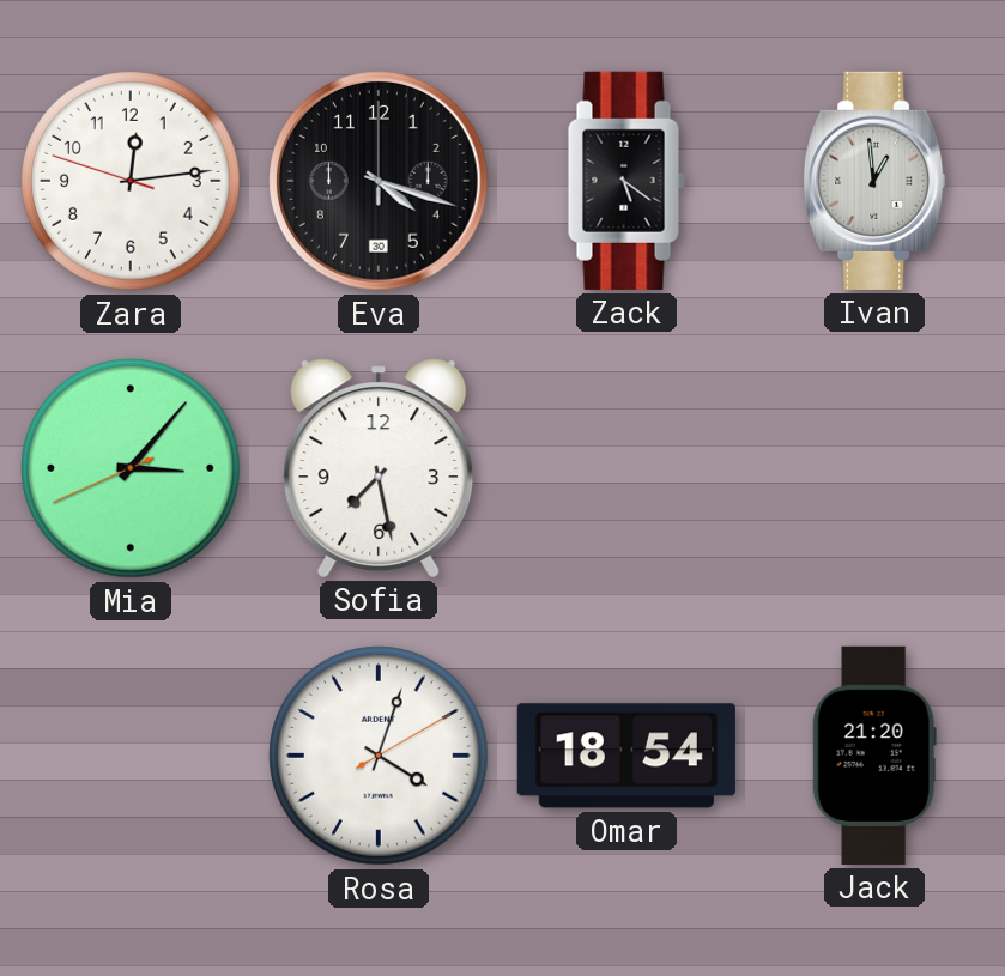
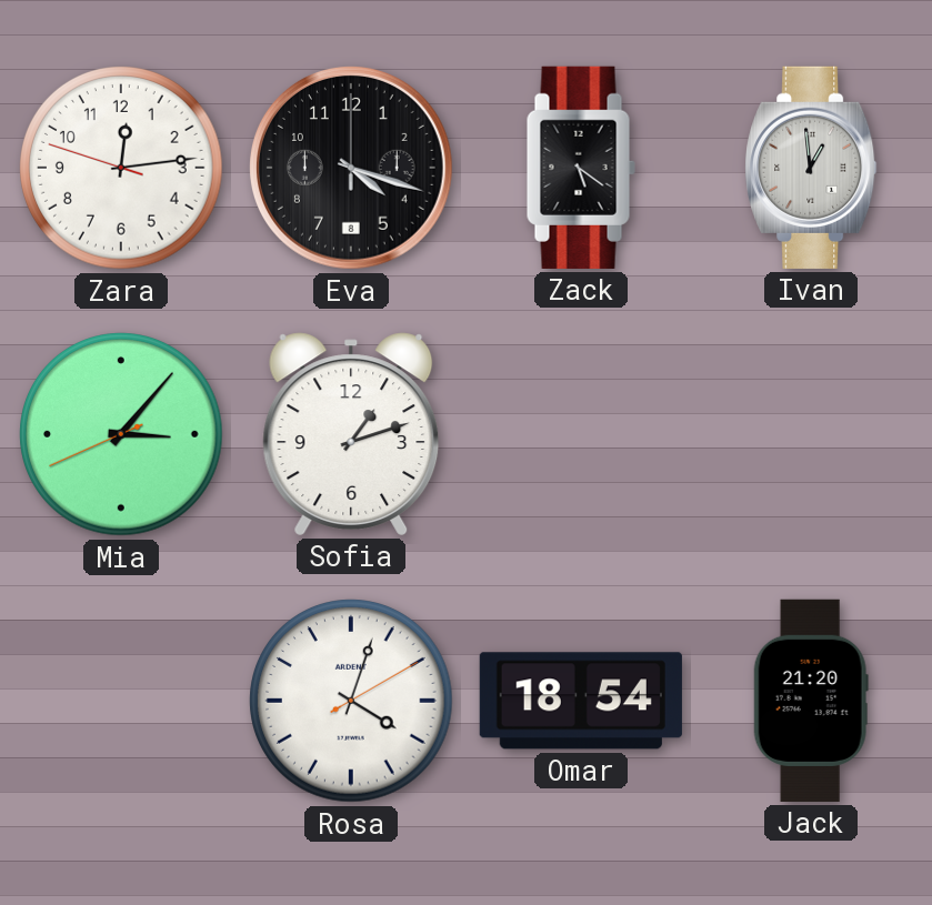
Eva date: 30 -> 8 (351, 168)
Sofia: 7:28 -> 1:12 (351, 434)
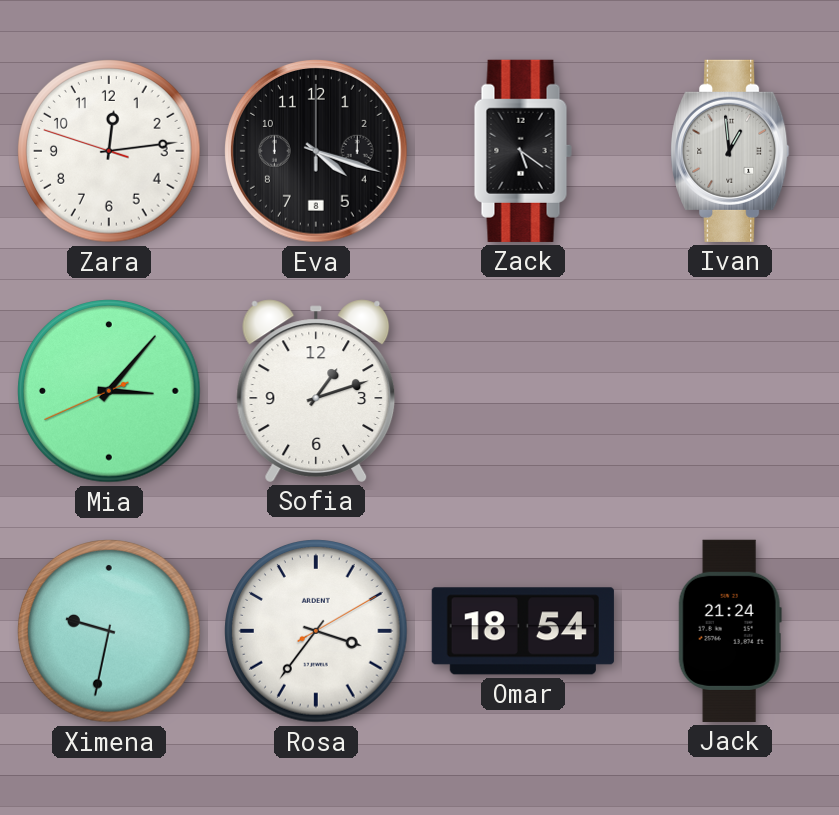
Ximena: none -> 9:32 (109, 631)
Rosa: 4:03 -> 3:36 (316, 631)
Jack: 21:20 -> 21:24 (730, 631)
